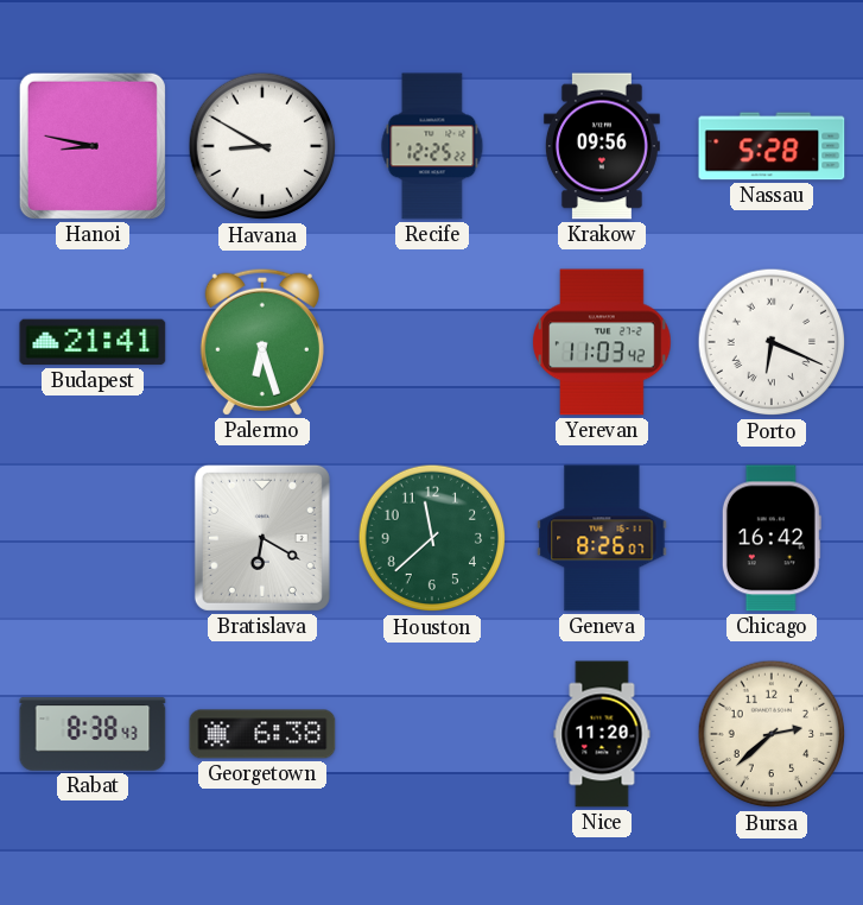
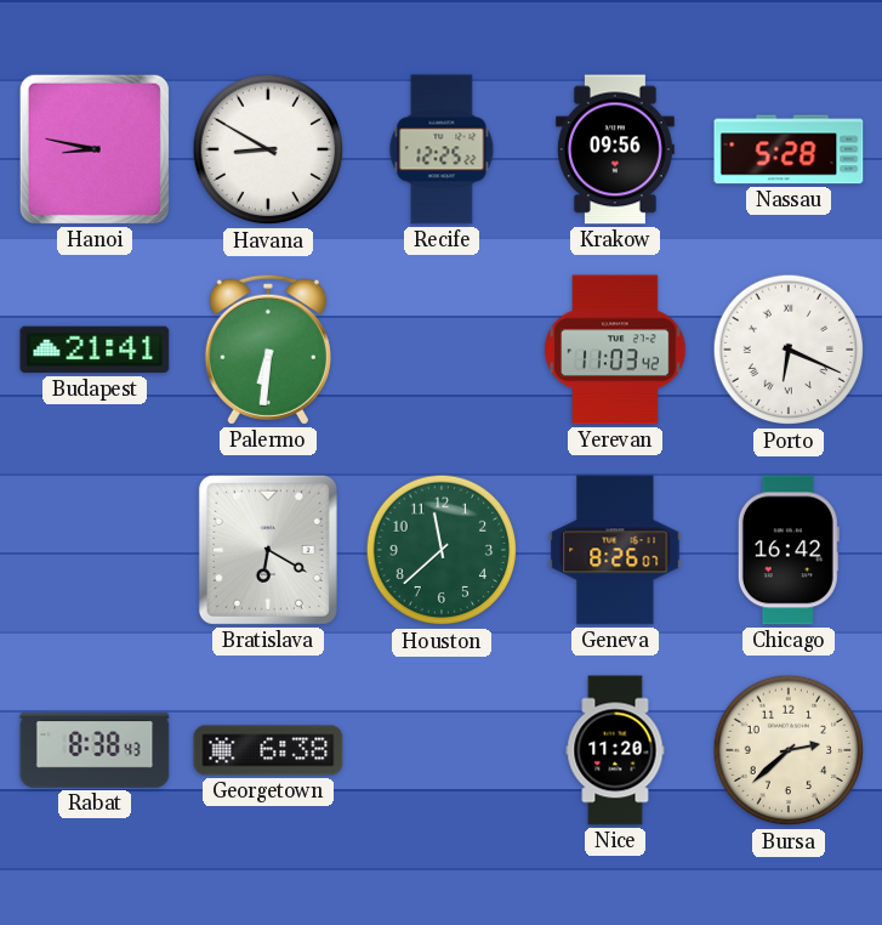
Palermo: 6:27 -> 6:31 (268, 350)
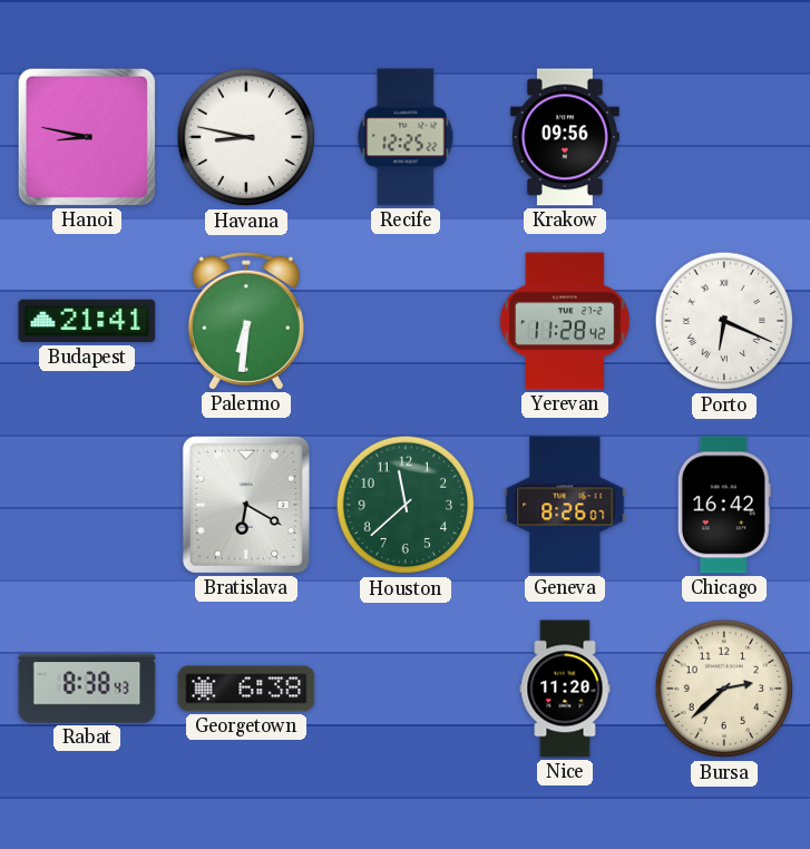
Havana: 8:50 -> 8:47 (246, 137)
Nassau: 5:28 -> none (789, 149)
Yerevan: 11:03 -> 11:28 (565, 321)
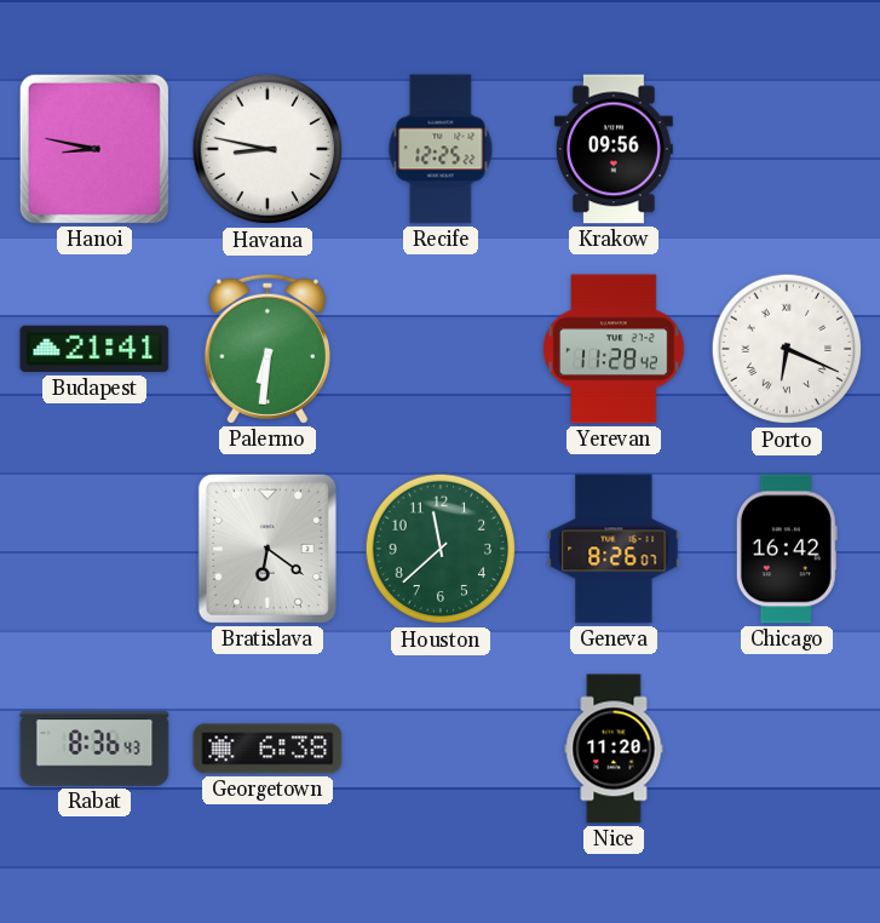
Bratislava: 6:20 -> 6:21 (268, 549)
Rabat: 8:38 -> 8:36 (94, 749)
Bursa: 2:38 -> none (724, 689)
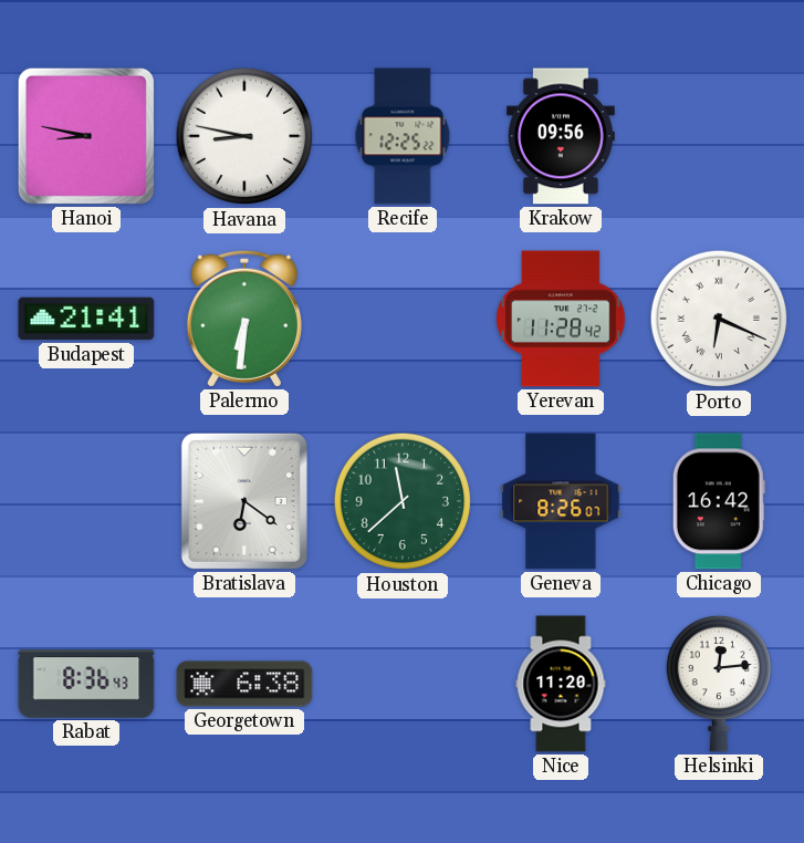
Helsinki: none -> 12:14 (718, 684)
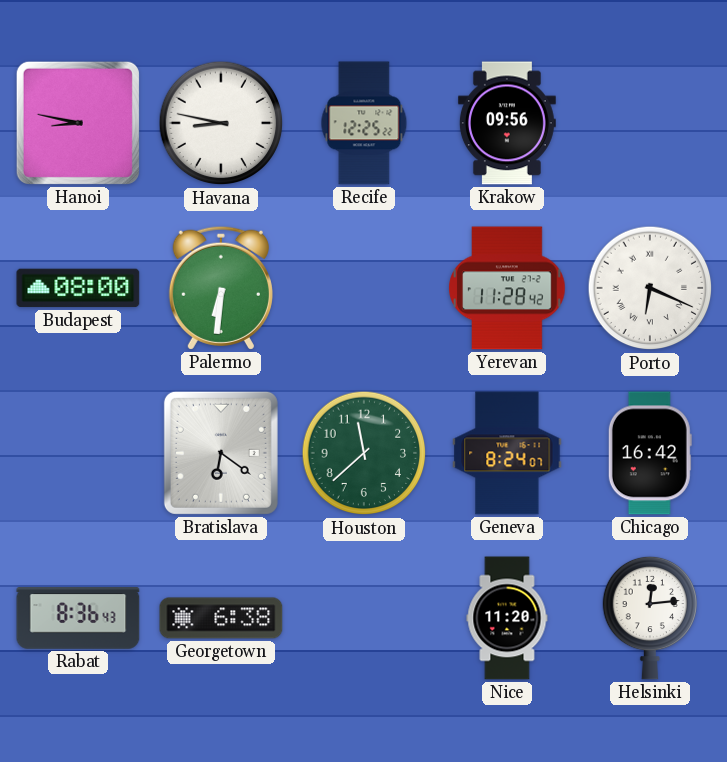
Budapest: 21:41 -> 08:00 (78, 288)
Geneva: 8:26 -> 8:24 (507, 453)
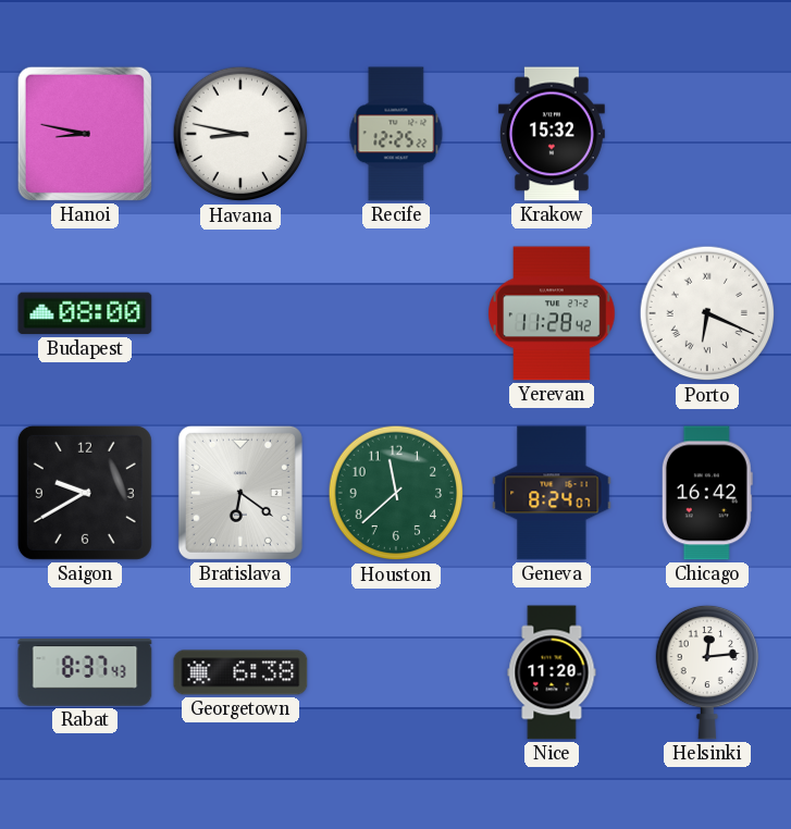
Krakow: 09:56 -> 15:32 (552, 134)
Palermo: 6:31 -> none (221, 288)
Saigon: none -> 9:40 (85, 493)
Rabat: 8:36 -> 8:37 (85, 672)
